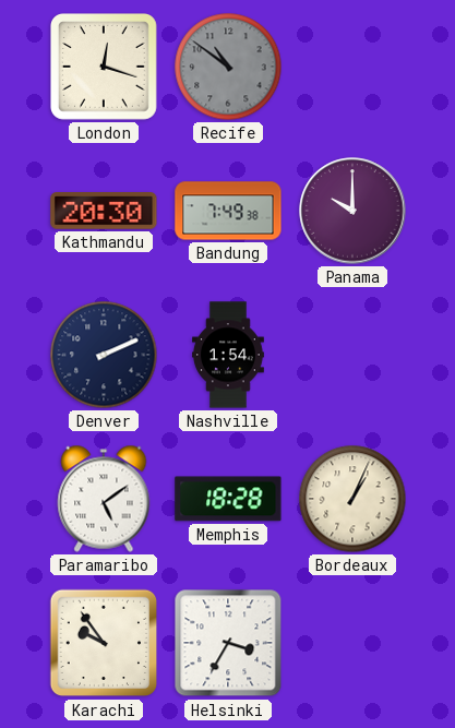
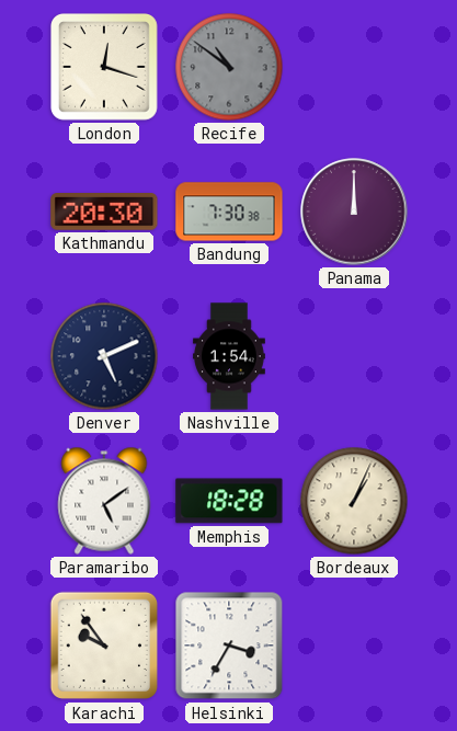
Bandung: 7:49 -> 7:30 (229, 212)
Panama: 10:00 -> 12:00 (354, 212)
Denver: 2:11 -> 5:11 (104, 356)
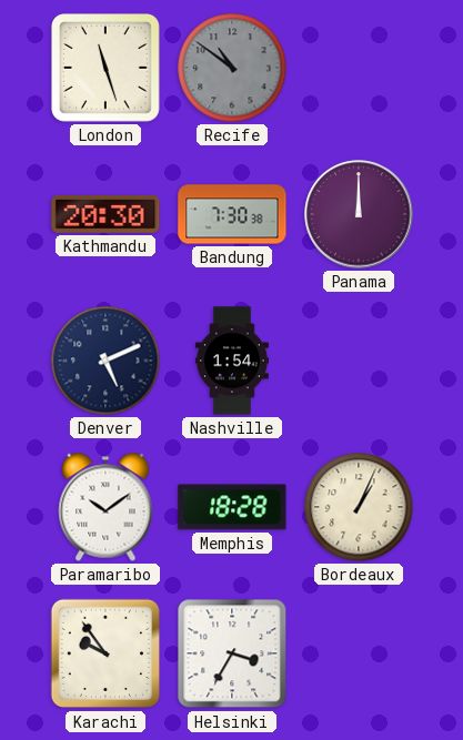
London: 12:18 -> 11:27 (107, 69)
Paramaribo: 5:09 -> 10:09 (105, 507)
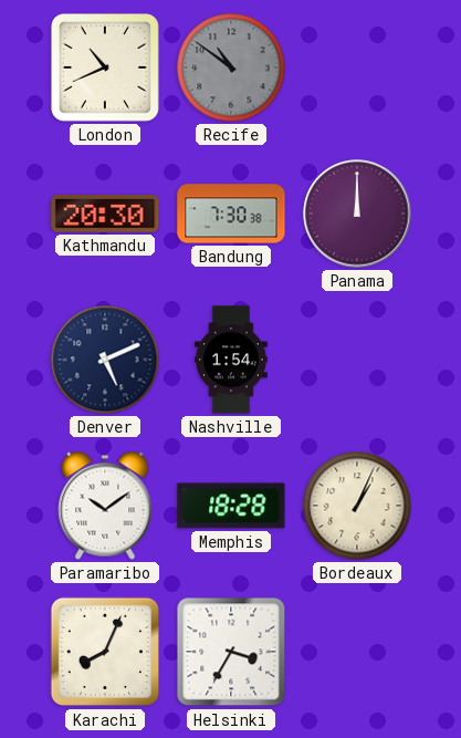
London: 11:27 -> 10:41 (106, 69)
Karachi: 9:54 -> 8:04 (105, 652)
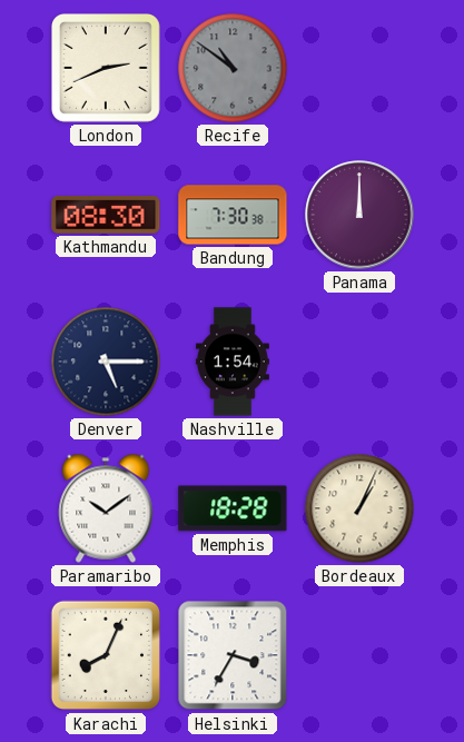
London: 10:41 -> 2:41 (107, 69)
Kathmandu: 20:30 -> 08:30 (106, 216)
Denver: 5:11 -> 5:15 (106, 362)
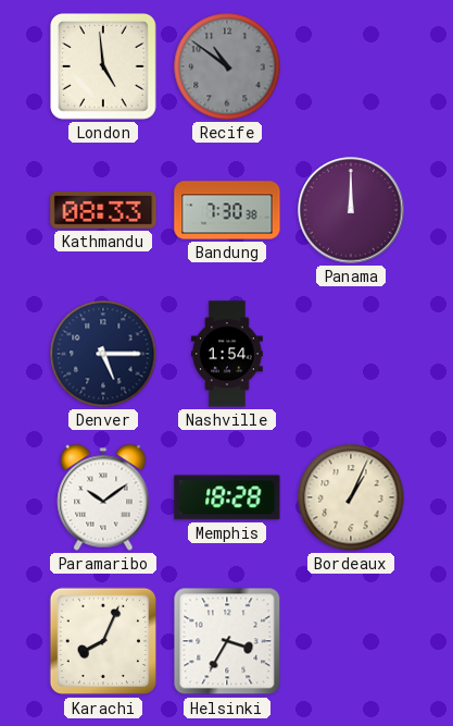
London: 2:41 -> 4:59 (104, 67)
Kathmandu: 08:30 -> 08:33 (103, 211)
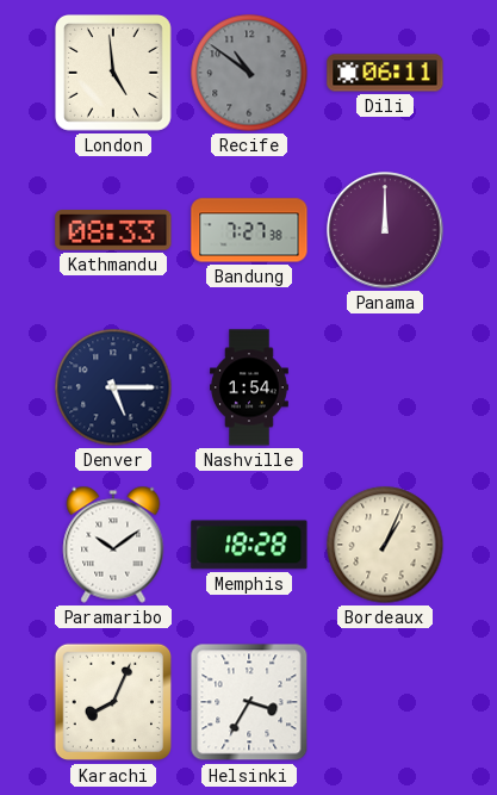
Dili: none -> 06:11 (385, 73)
Bandung: 7:30 -> 7:27 (249, 230)
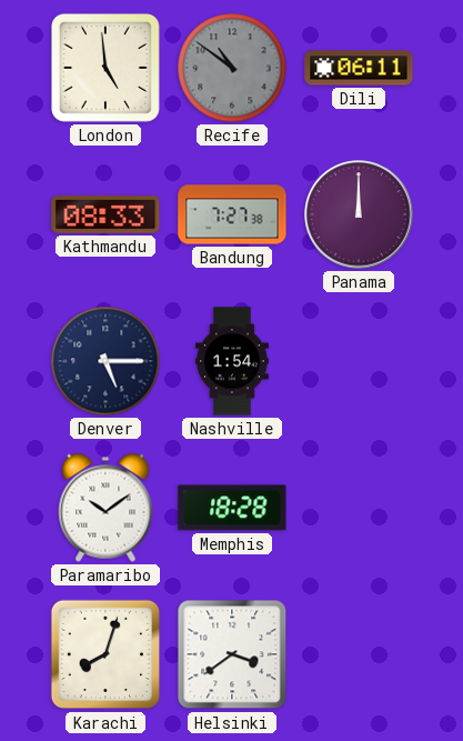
Bordeaux: 1:04 -> none (385, 545)
Karachi: 8:04 -> 8:03 (105, 654)
Helsinki: 3:35 -> 3:39 (232, 654)
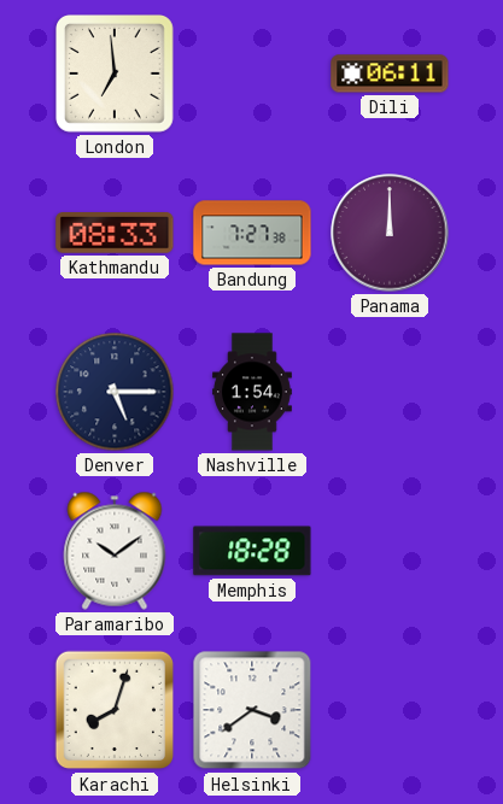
London: 4:59 -> 6:59 (116, 75)
Recife: 10:51 -> none (232, 68)
